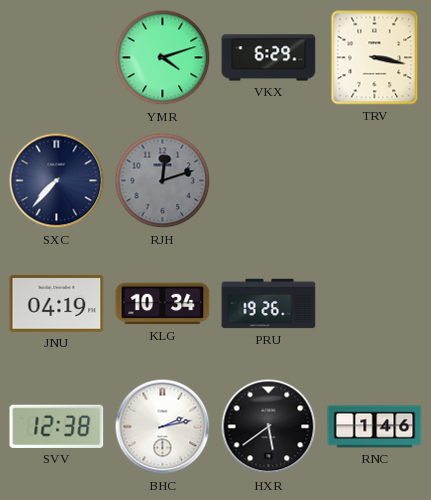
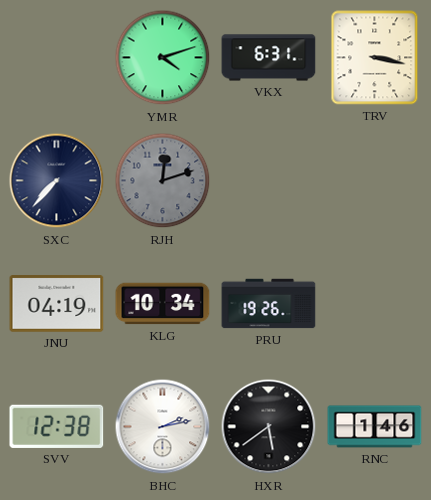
VKX: 6:29 -> 6:31 (269, 58)
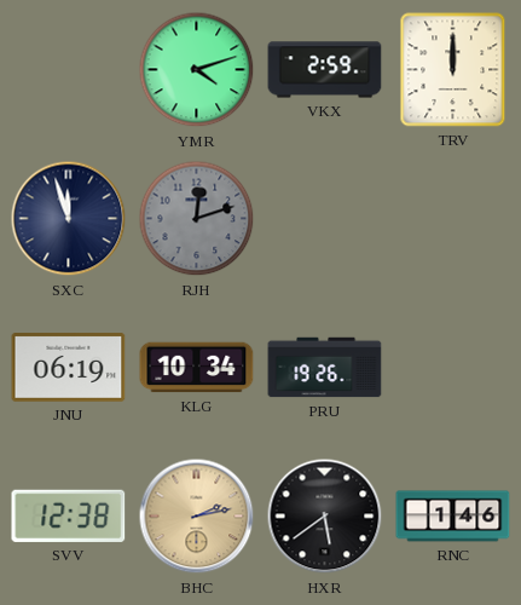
VKX: 6:31 -> 2:59 (325, 70)
TRV: 3:17 -> 12:00 (453, 70)
SXC: 7:37 -> 11:57 (69, 219)
JNU: 04:19 -> 06:19 (69, 368)
BHC dial: white -> champagne (197, 517)
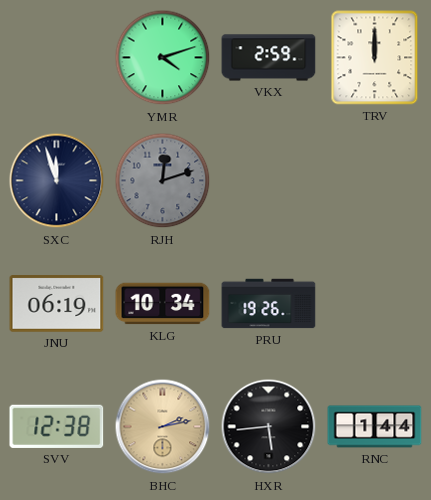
HXR: 5:39 -> 5:44 (269, 427)
RNC: 1:46 -> 1:44 (375, 427)
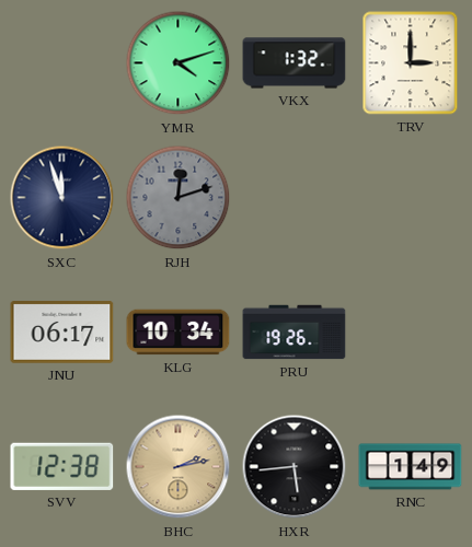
VKX: 2:59 -> 1:32 (295, 63)
TRV: 12:00 -> 3:00 (411, 63)
JNU: 06:19 -> 06:17 (62, 333)
RNC: 1:44 -> 1:49 (411, 467)
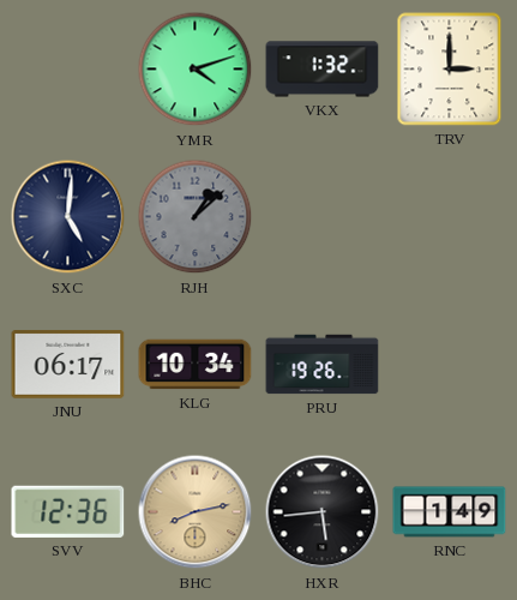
SXC: 11:57 -> 5:01 (68, 217)
RJH: 12:12 -> 1:08 (196, 217)
SVV: 12:38 -> 12:36 (68, 511)
BHC: 2:13 -> 8:13 (196, 512)
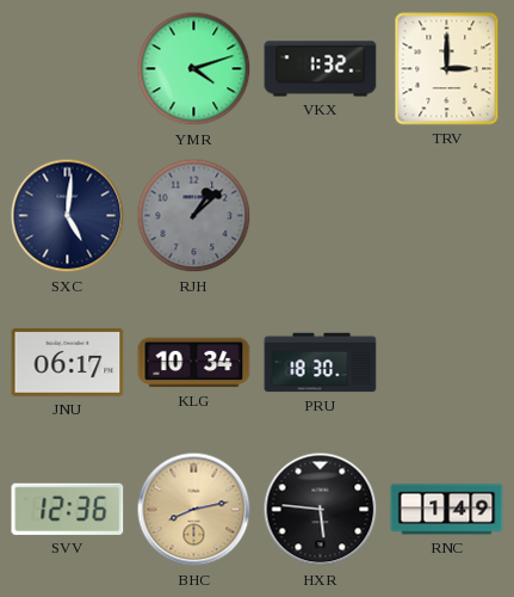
PRU: 19:26 -> 18:30 (321, 363)
HXR: 5:44 -> 5:46 (321, 510)
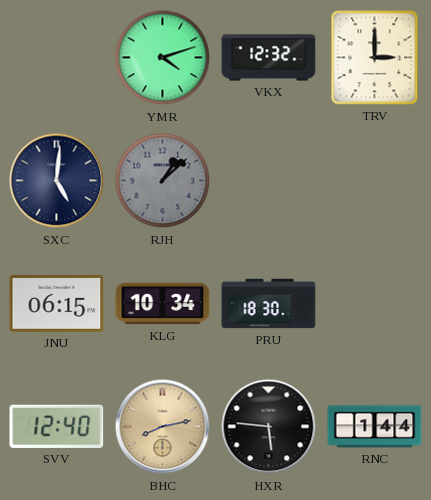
VKX: 1:32 -> 12:32 (269, 58)
JNU: 06:17 -> 06:15 (57, 304)
SVV: 12:36 -> 12:40 (57, 426)
RNC: 1:49 -> 1:44 (375, 427)
